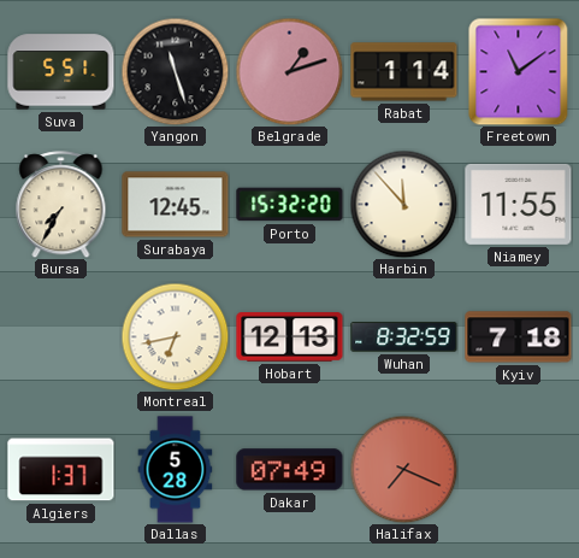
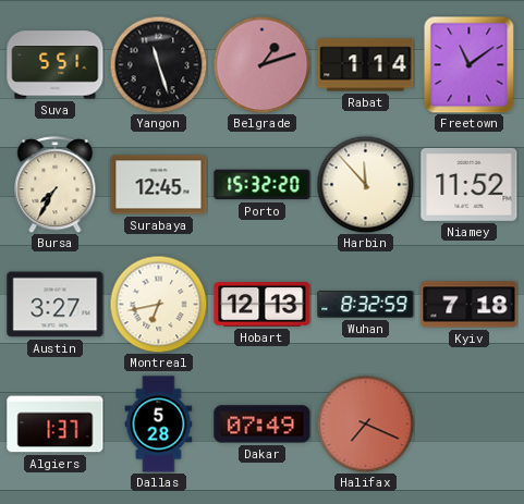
Niamey: 11:55 -> 11:52 (470, 184)
Austin: none -> 3:27 (56, 305)
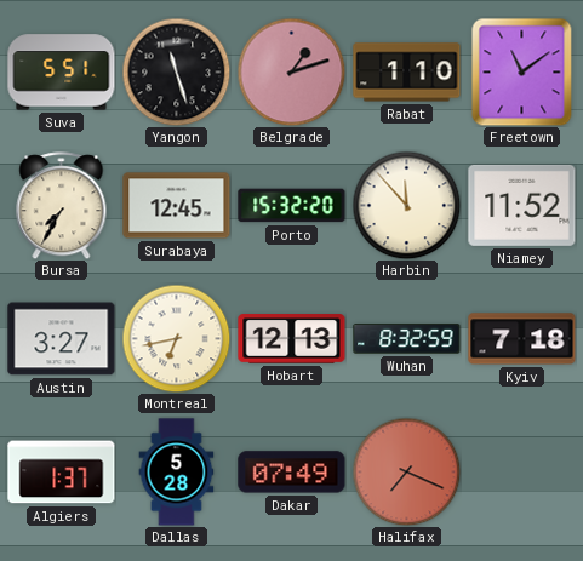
Rabat: 1:14 -> 1:10 (407, 73)
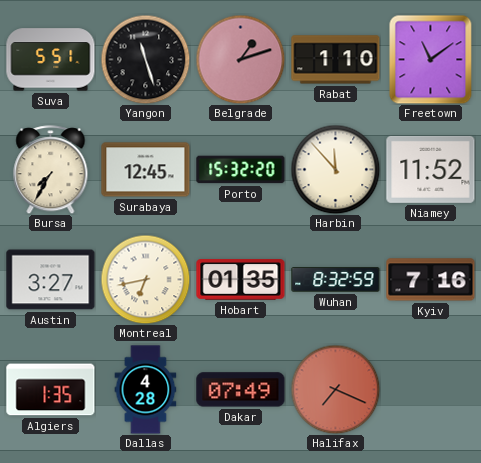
Hobart: 12:13 -> 01:35 (241, 280)
Kyiv: 7:18 -> 7:16 (431, 280)
Algiers: 1:37 -> 1:35 (51, 390)
Dallas: 5:28 -> 4:28 (146, 390)
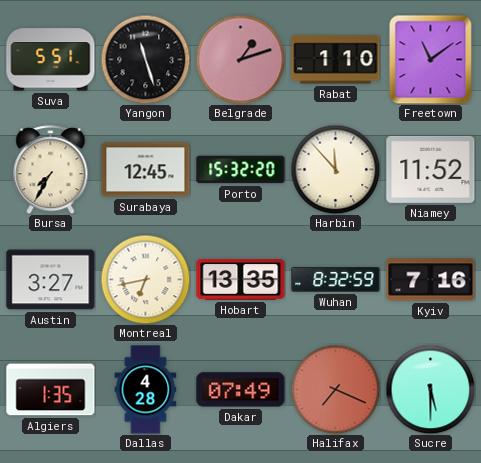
Hobart: 01:35 -> 13:35 (241, 280)
Sucre: none -> 5:30 (430, 389)
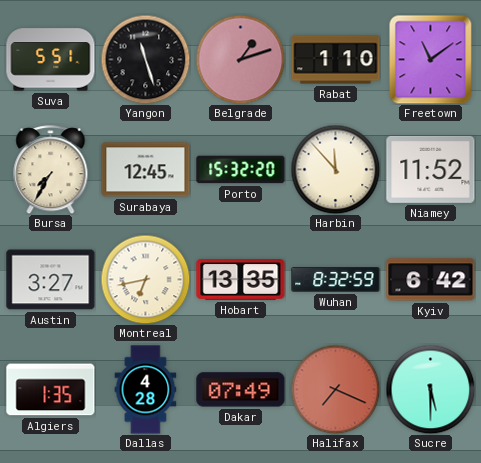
Kyiv: 7:16 -> 6:42 (431, 280)
